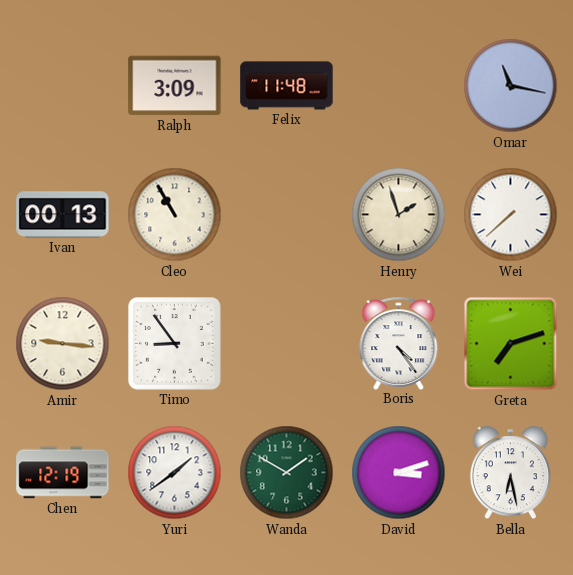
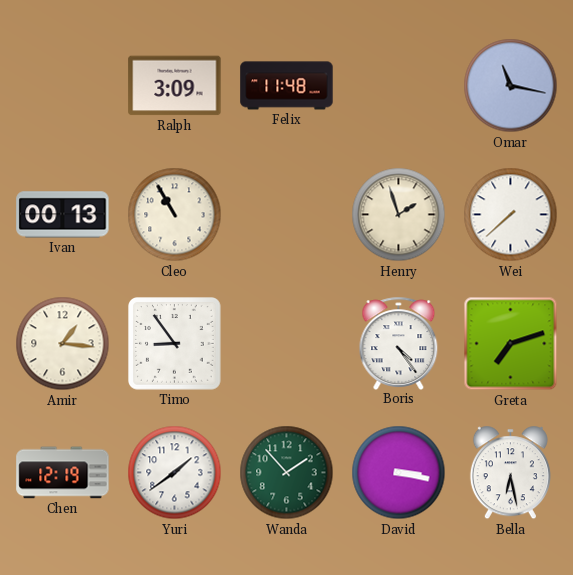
Amir: 9:16 -> 1:16 (63, 344)
Wanda: 1:50 -> 1:53 (287, 473)
David: 3:12 -> 3:17 (399, 473)
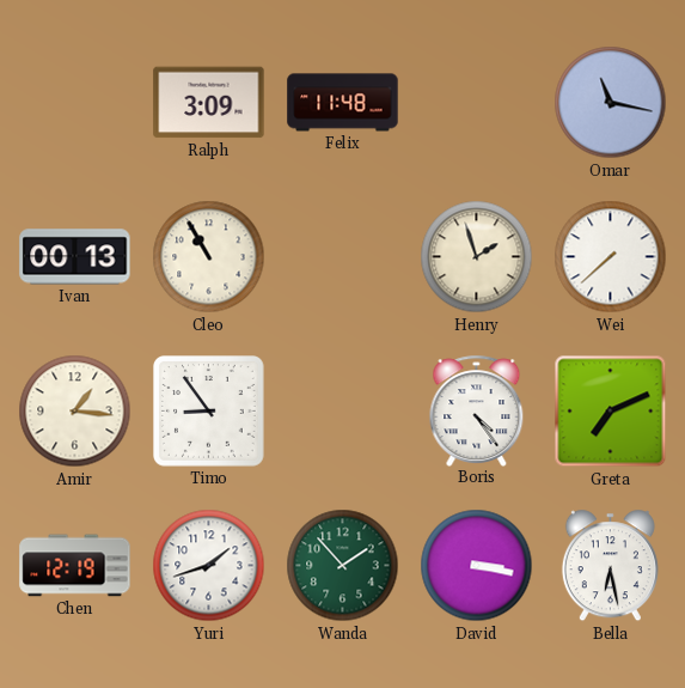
Greta: 7:12 -> 7:11 (611, 412)
Yuri: 1:39 -> 1:42 (209, 566)
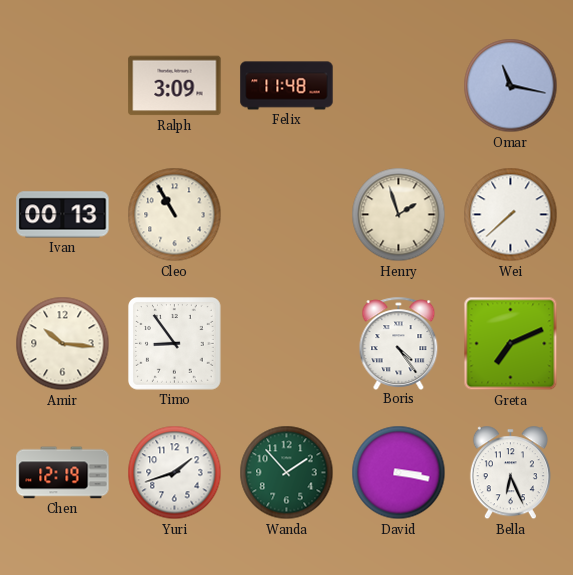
Amir: 1:16 -> 10:16 (63, 344)
Bella: 6:28 -> 6:26 (510, 473)
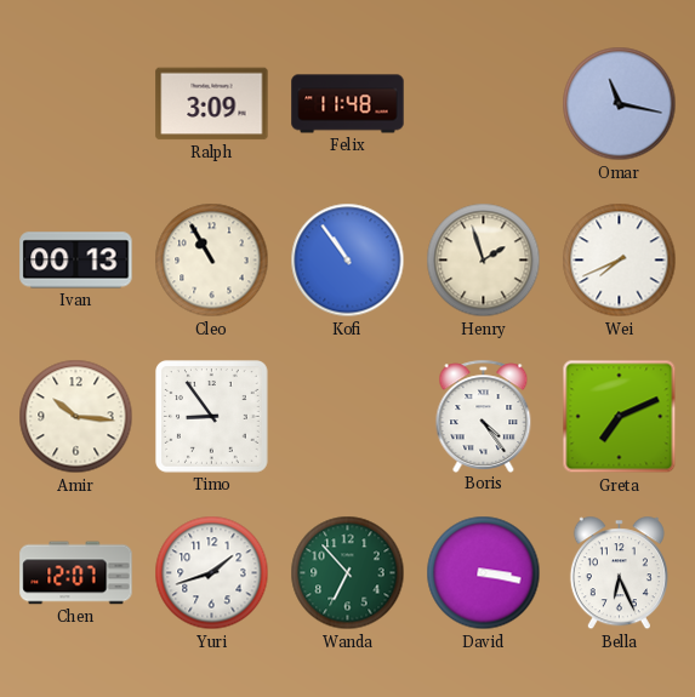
Kofi: none -> 10:54 (348, 261)
Wei: 7:38 -> 7:41 (620, 261)
Chen: 12:19 -> 12:07 (76, 573)
Wanda: 1:53 -> 6:53 (348, 573)
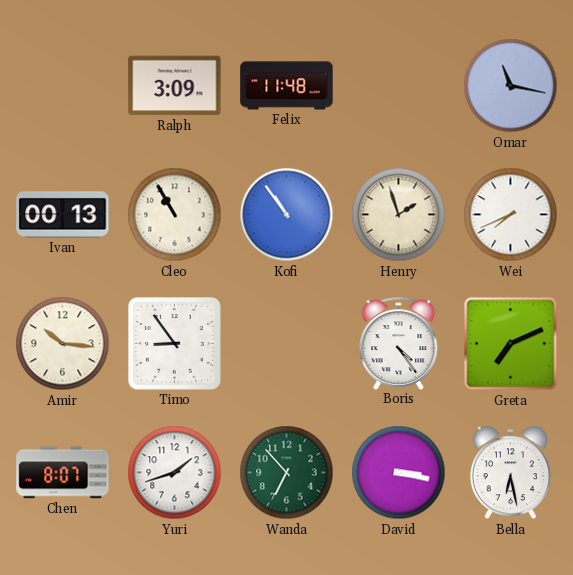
Chen: 12:07 -> 8:07 (63, 473)
Bella: 6:26 -> 6:28 (510, 473)
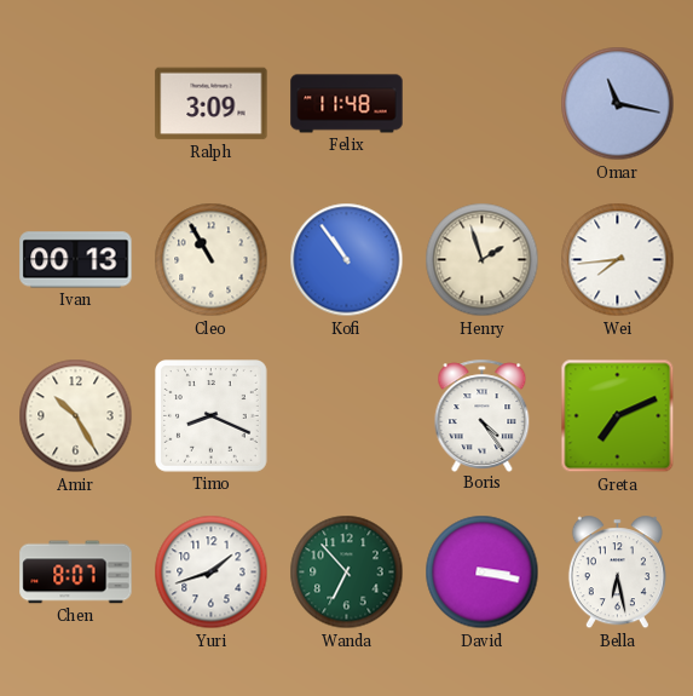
Wei: 7:41 -> 7:44 (618, 260)
Amir: 10:16 -> 10:25 (76, 416)
Timo: 8:54 -> 8:19 (212, 416)
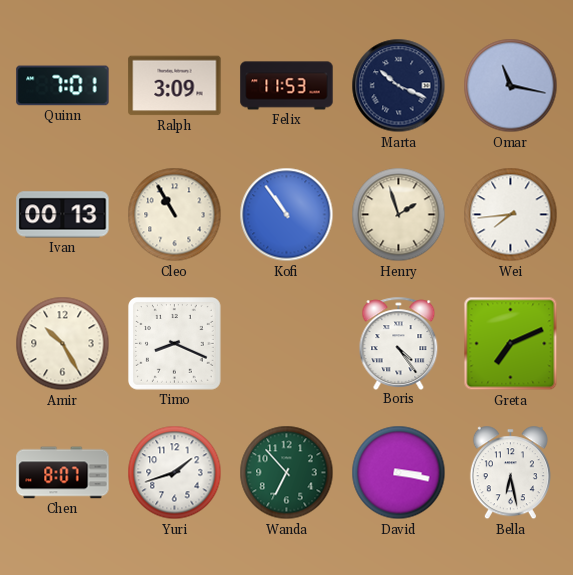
Quinn: none -> 7:01 (63, 86)
Felix: 11:48 -> 11:53 (287, 86)
Marta: none -> 10:19 (399, 86)
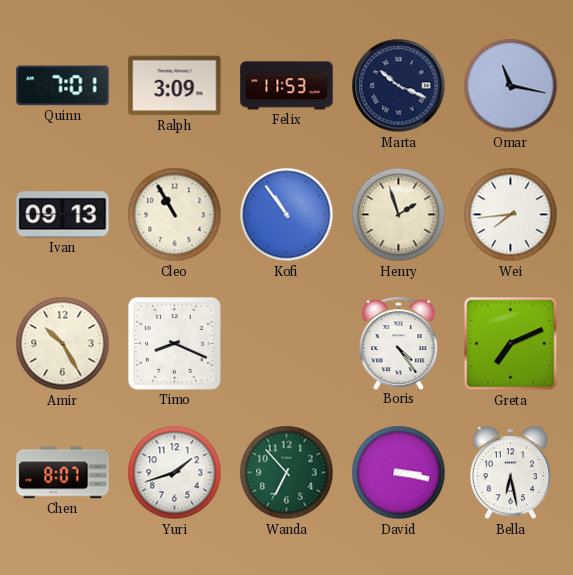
Ivan: 00:13 -> 09:13 (63, 215)
